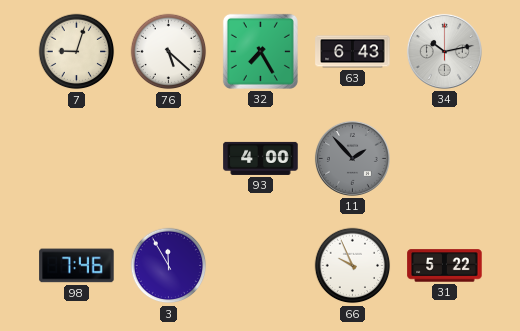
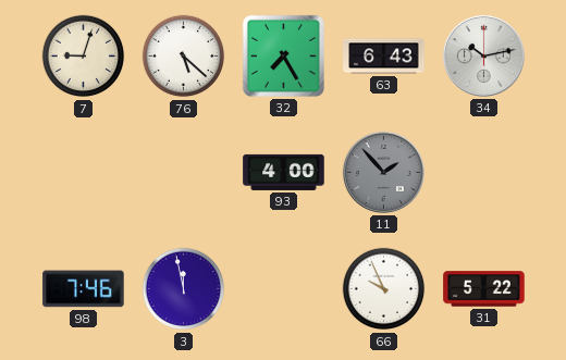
3: 11:55 -> 11:58 (184, 289)
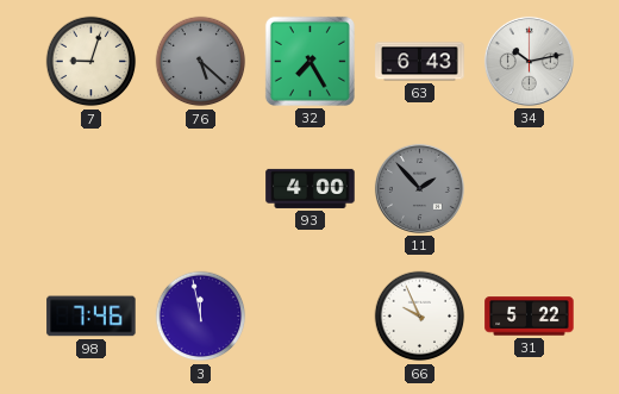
76 dial: white -> grey (201, 62)
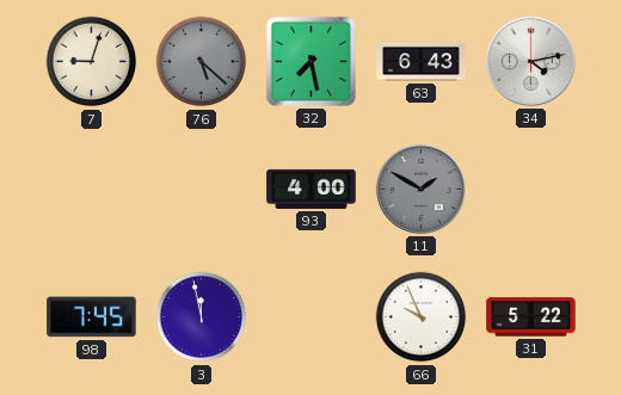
32: 7:25 -> 7:28 (310, 61)
34: 10:13 -> 4:13 (530, 61)
11: 1:53 -> 1:50 (420, 189)
98: 7:46 -> 7:45 (92, 317)
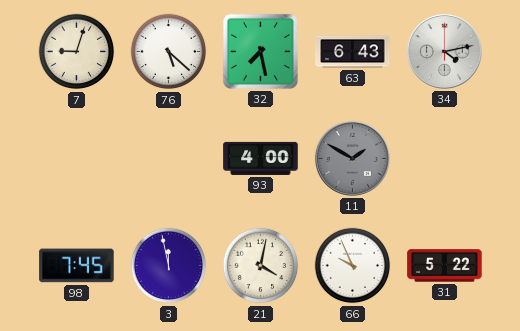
76 dial: grey -> white (169, 52)
21: none -> 4:02 (261, 266)
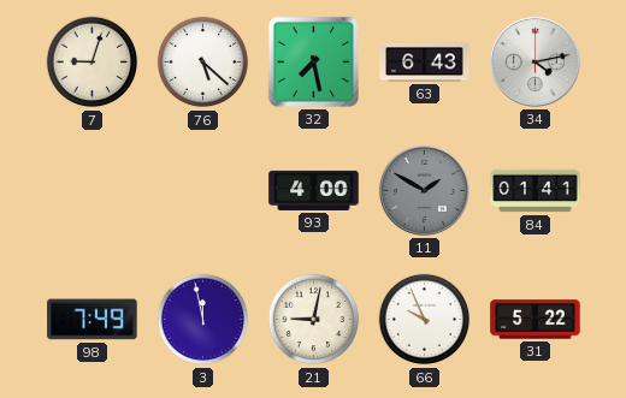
84: none -> 01:41 (536, 191)
98: 7:45 -> 7:49 (93, 320)
21: 4:02 -> 9:02 (314, 320)
